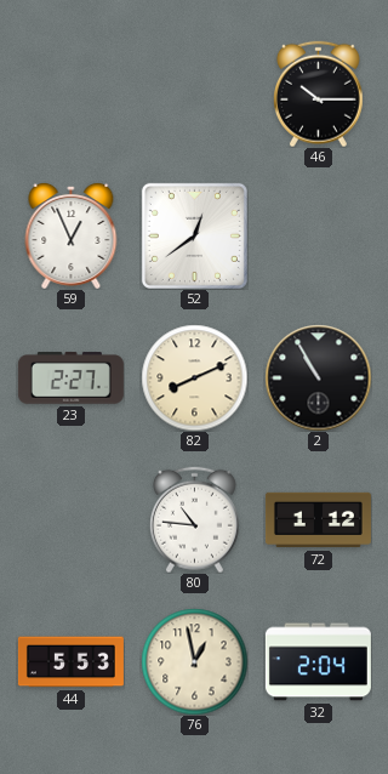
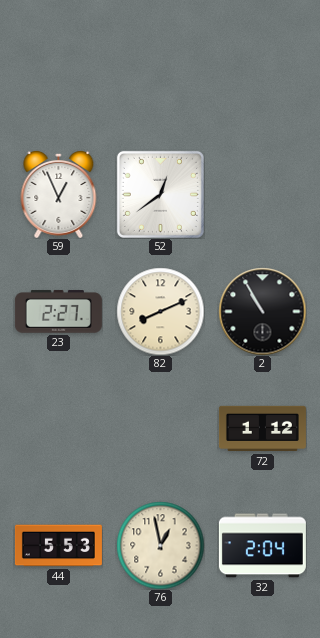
46: 10:15 -> none (318, 93)
80: 10:46 -> none (194, 519)
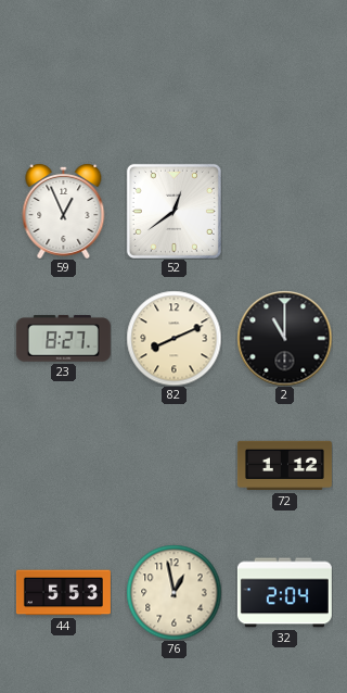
23: 2:27 -> 8:27 (63, 339)
2: 10:55 -> 11:00 (284, 338)
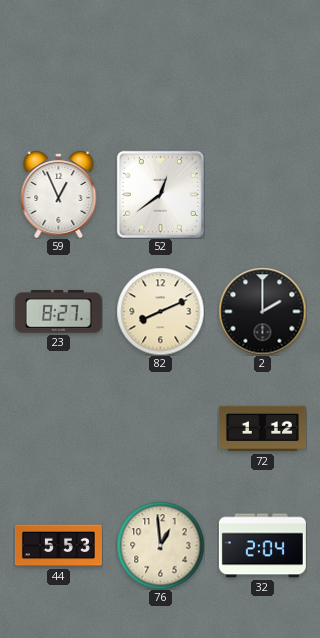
2: 11:00 -> 2:00 (262, 311)
76: 12:58 -> 12:59 (160, 545)
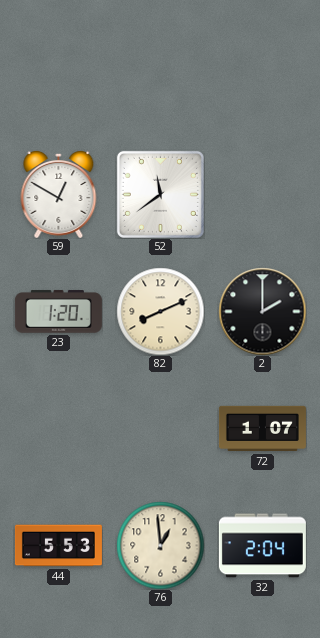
59: 12:56 -> 12:50 (59, 194)
52: 12:39 -> 11:39 (160, 194)
23: 8:27 -> 1:20 (58, 312)
72: 1:12 -> 1:07 (262, 429)
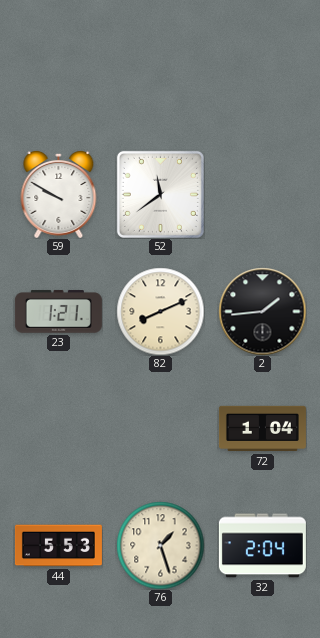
59: 12:50 -> 9:50 (59, 194)
23: 1:20 -> 1:21 (58, 312)
2: 2:00 -> 1:44 (262, 311)
72: 1:07 -> 1:04 (262, 429)
76: 12:59 -> 1:27 (160, 545)
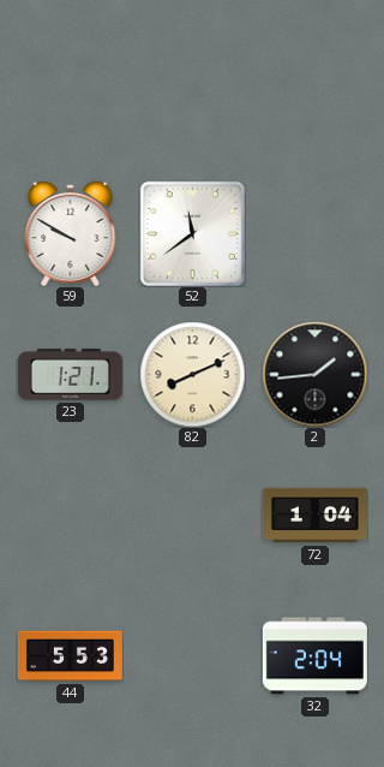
76: 1:27 -> none (160, 545)
